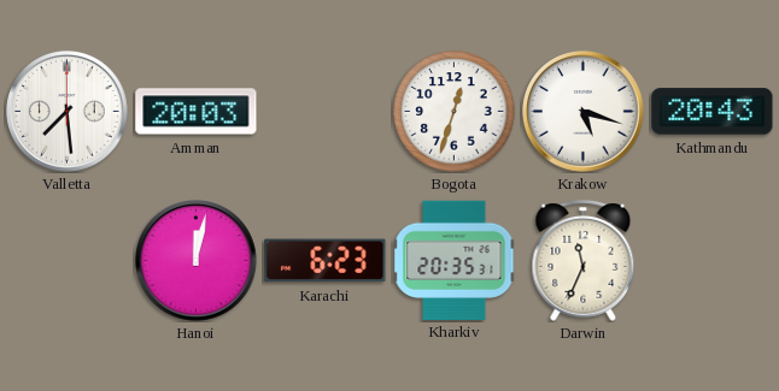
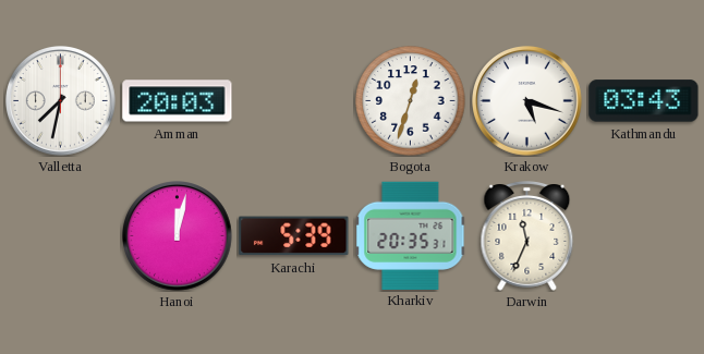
Valletta: 7:29 -> 7:32 (61, 101)
Kathmandu: 20:43 -> 03:43 (644, 101)
Karachi: 6:23 -> 5:39 (294, 236)
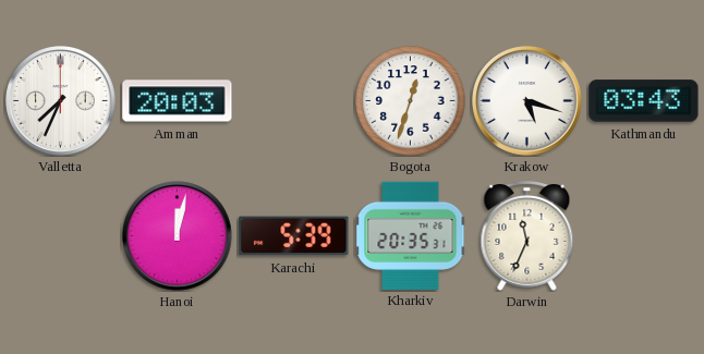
Valletta: 7:32 -> 7:34 (61, 101)
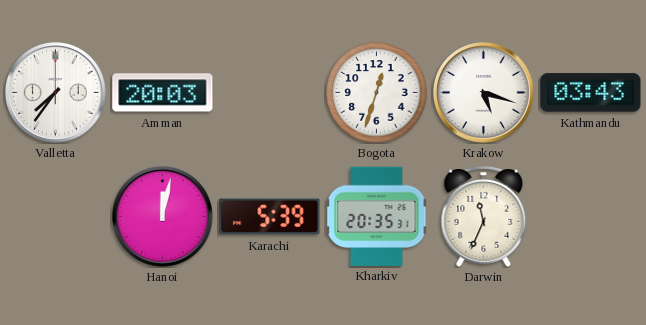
Valletta: 7:34 -> 7:36 (56, 93)
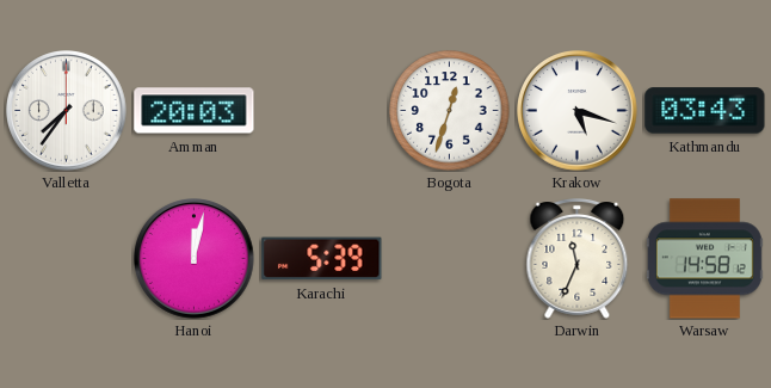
Kharkiv: 20:35 -> none (377, 216)
Warsaw: none -> 14:58 (704, 259)
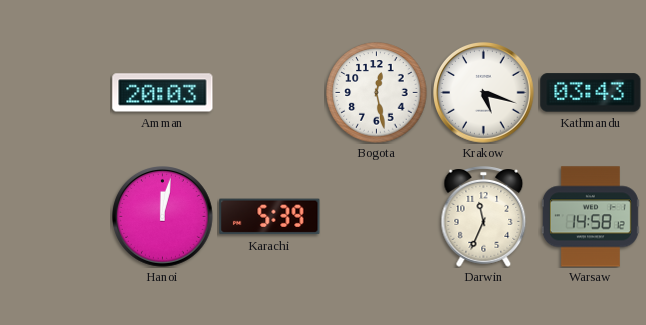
Valletta: 7:36 -> none (67, 111)
Bogota: 12:33 -> 12:28 (377, 93)
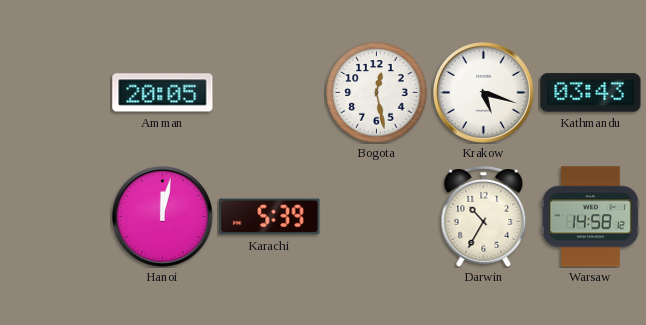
Amman: 20:03 -> 20:05 (163, 93)
Darwin: 11:34 -> 10:35 (484, 217)
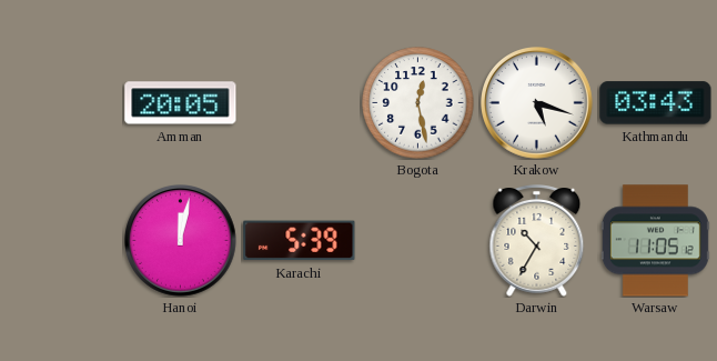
Warsaw: 14:58 -> 11:05 (655, 241)
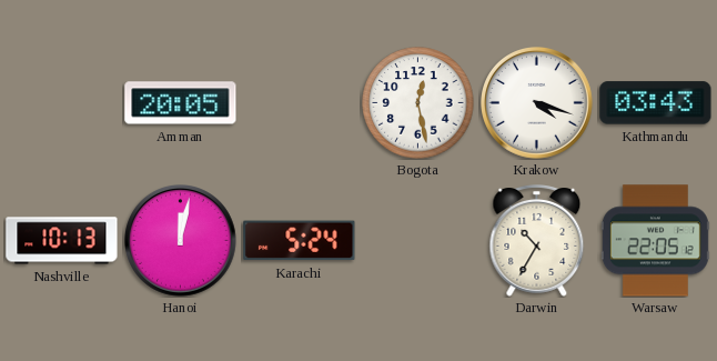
Krakow: 5:18 -> 4:18 (537, 103)
Nashville: none -> 10:13 (62, 241)
Karachi: 5:39 -> 5:24 (300, 241)
Warsaw: 11:05 -> 22:05 (655, 241)
